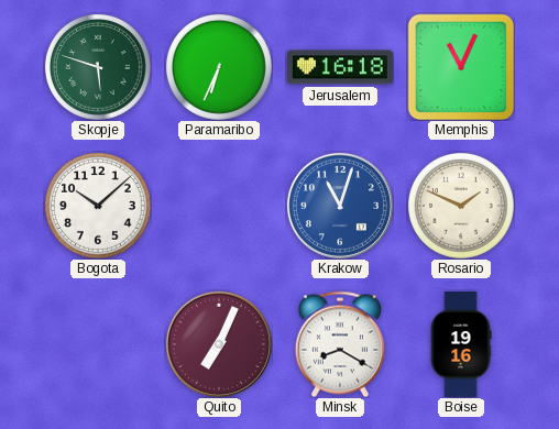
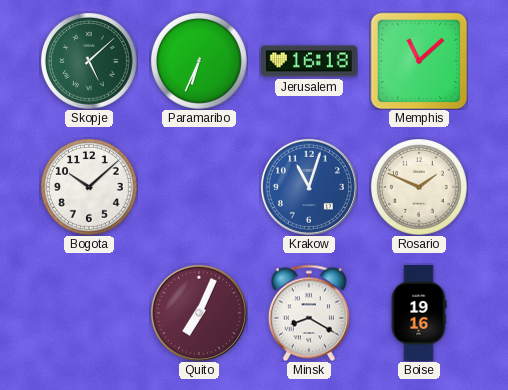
Skopje: 5:48 -> 5:08 (89, 61)
Memphis: 11:04 -> 11:08 (419, 61)
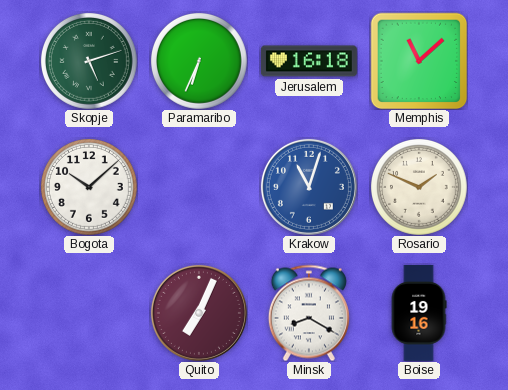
Skopje: 5:08 -> 5:12 (89, 61)
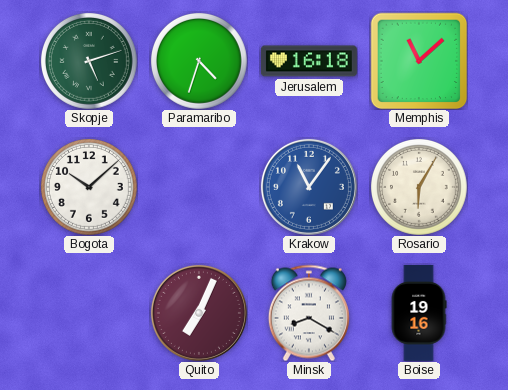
Paramaribo: 6:34 -> 4:33 (199, 61)
Krakow: 11:03 -> 11:06 (309, 187)
Rosario: 1:49 -> 6:05 (419, 187)
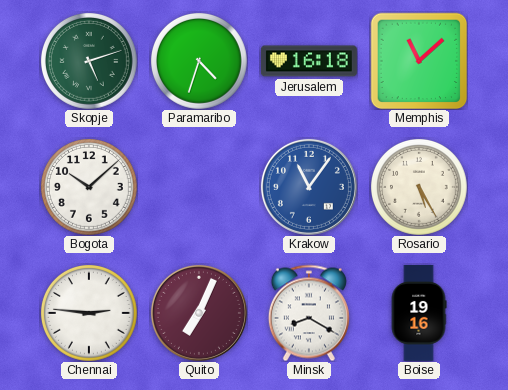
Rosario: 6:05 -> 5:25 (419, 187)
Chennai: none -> 2:46 (89, 313)
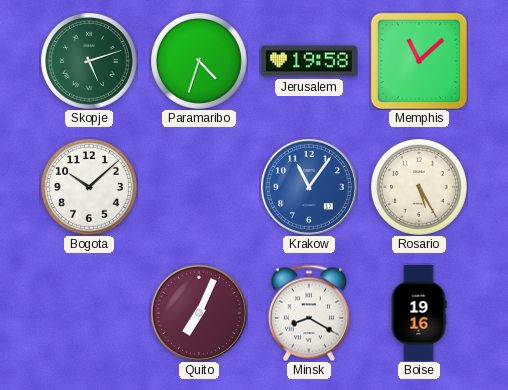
Jerusalem: 16:18 -> 19:58 (309, 61)
Chennai: 2:46 -> none (89, 313)
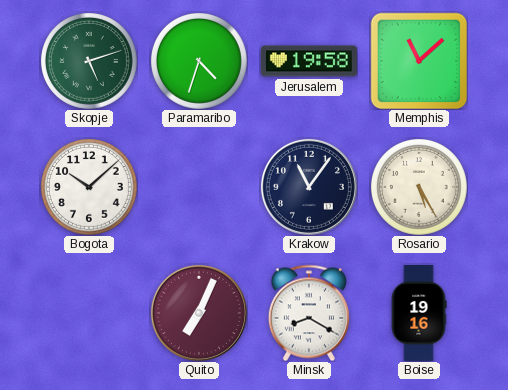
Krakow dial: blue -> navy (309, 187)
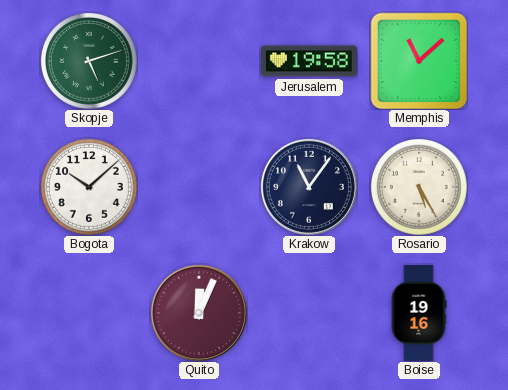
Paramaribo: 4:33 -> none (199, 61)
Quito: 7:04 -> 12:04 (199, 313)
Minsk: 8:20 -> none (309, 313)
